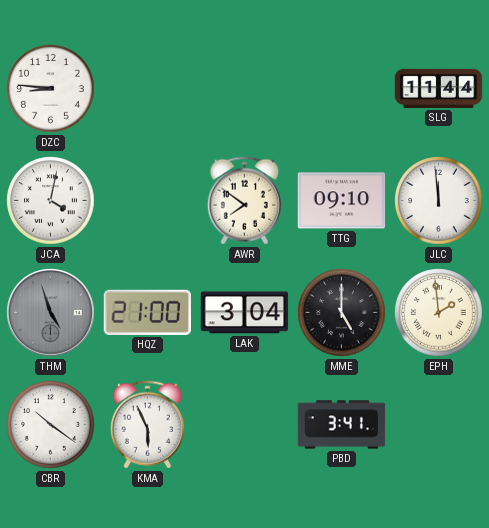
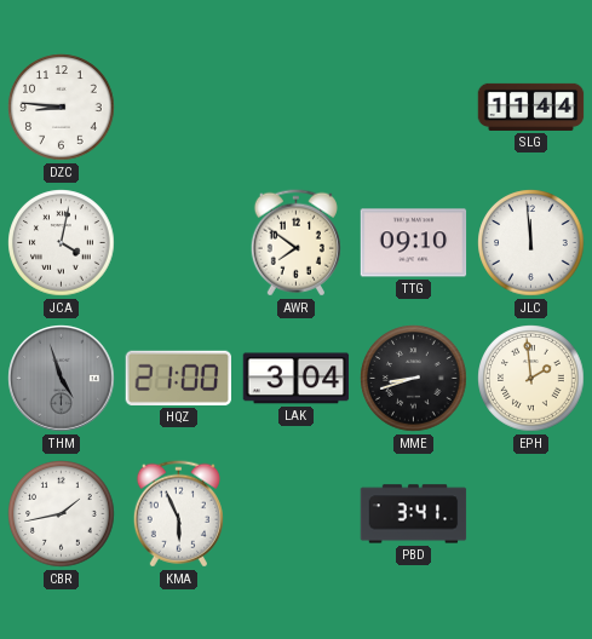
MME: 5:00 -> 8:42 (414, 379)
CBR: 10:21 -> 1:43 (62, 514)
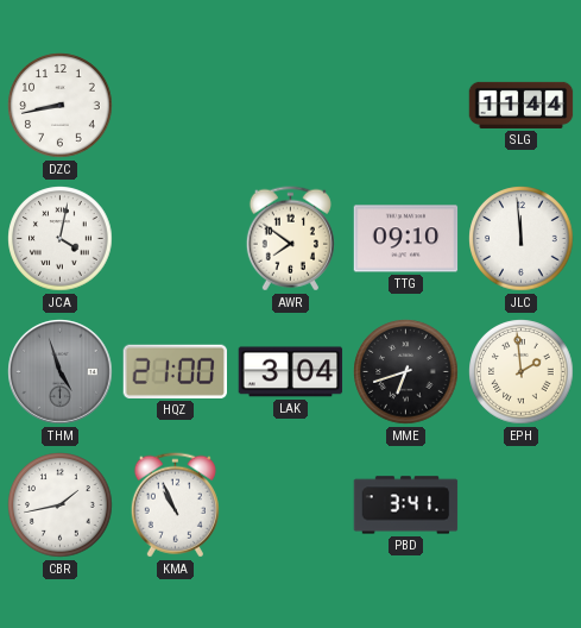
DZC: 8:46 -> 8:43 (61, 106)
MME: 8:42 -> 6:42 (406, 372)
KMA: 5:56 -> 10:56 (175, 505)
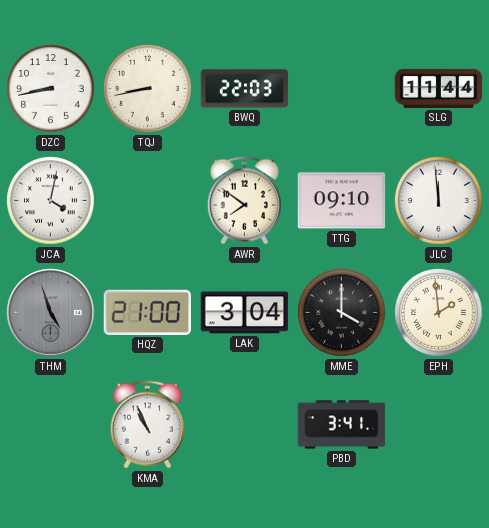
TQJ: none -> 8:43 (148, 89)
BWQ: none -> 22:03 (245, 89)
MME: 6:42 -> 4:00 (342, 313)
CBR: 1:43 -> none (61, 505)
